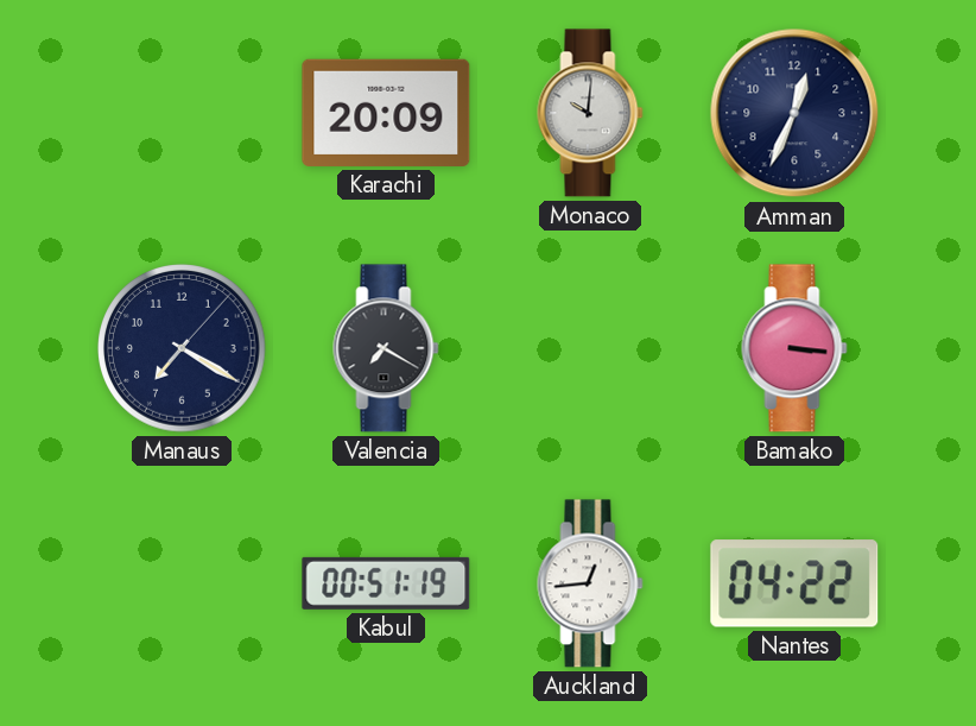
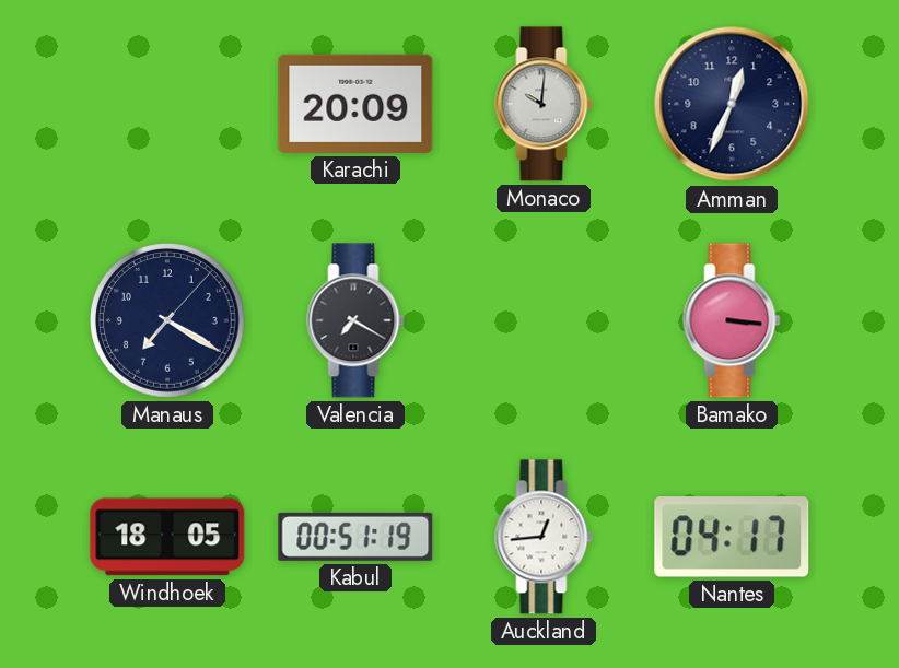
Windhoek: none -> 18:05 (167, 537)
Nantes: 04:22 -> 04:17 (732, 537)
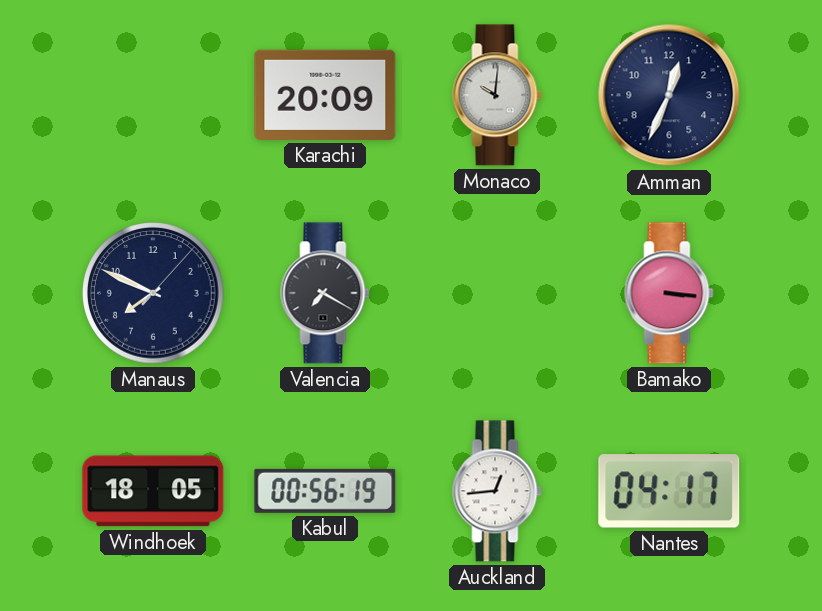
Manaus: 7:20 -> 7:49 (153, 293)
Kabul: 00:51 -> 00:56 (325, 491)
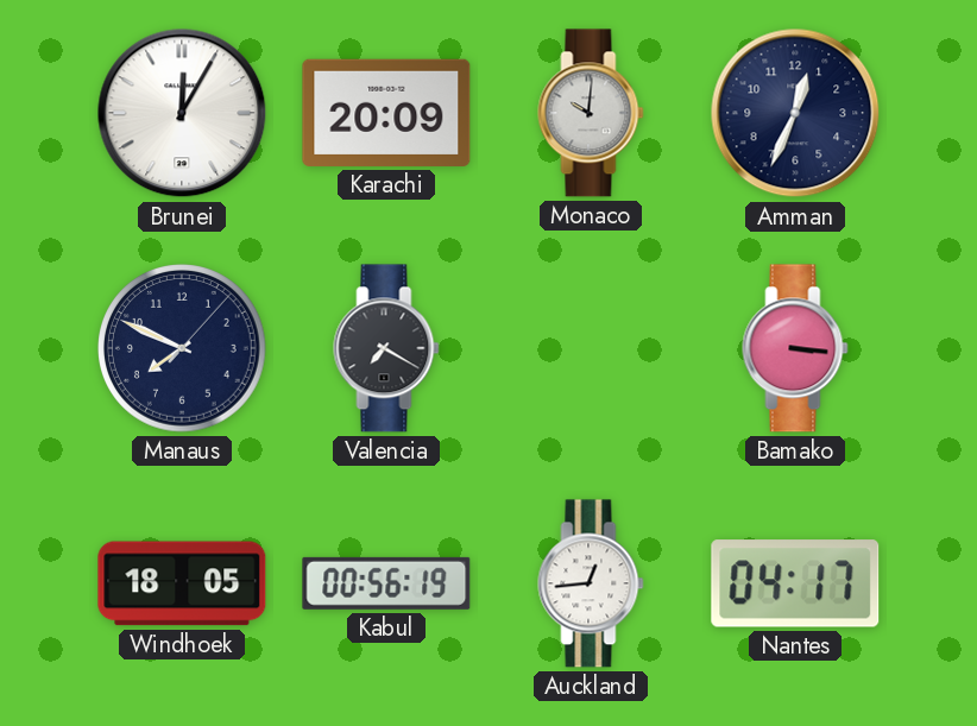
Brunei: none -> 12:05 (182, 113)
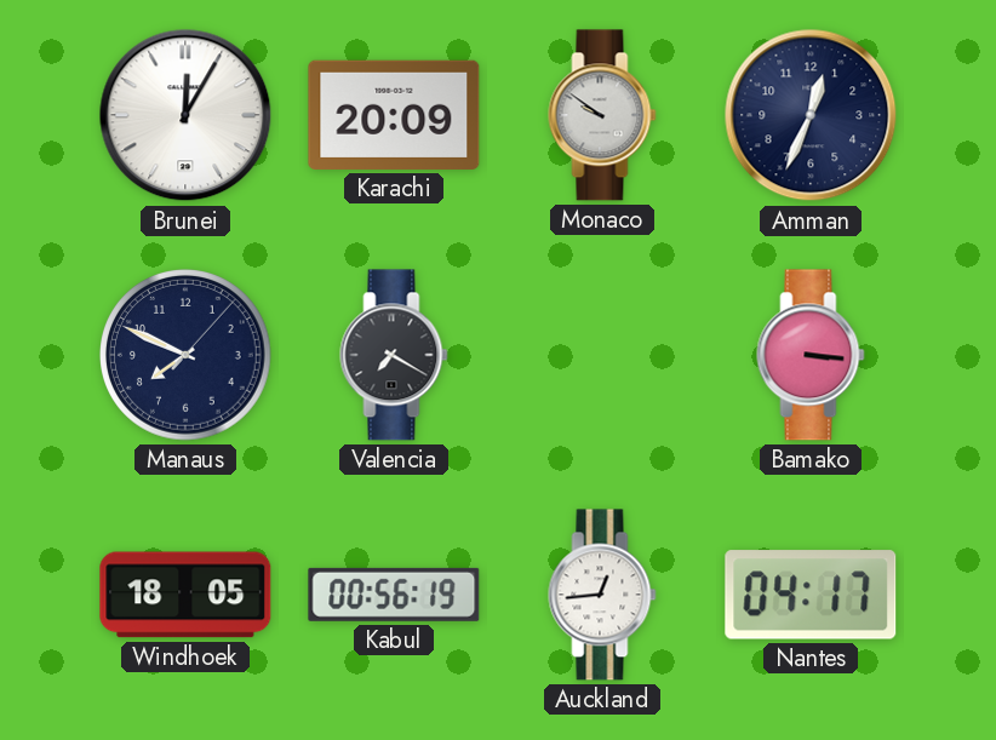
Monaco: 10:01 -> 9:51 (602, 115)
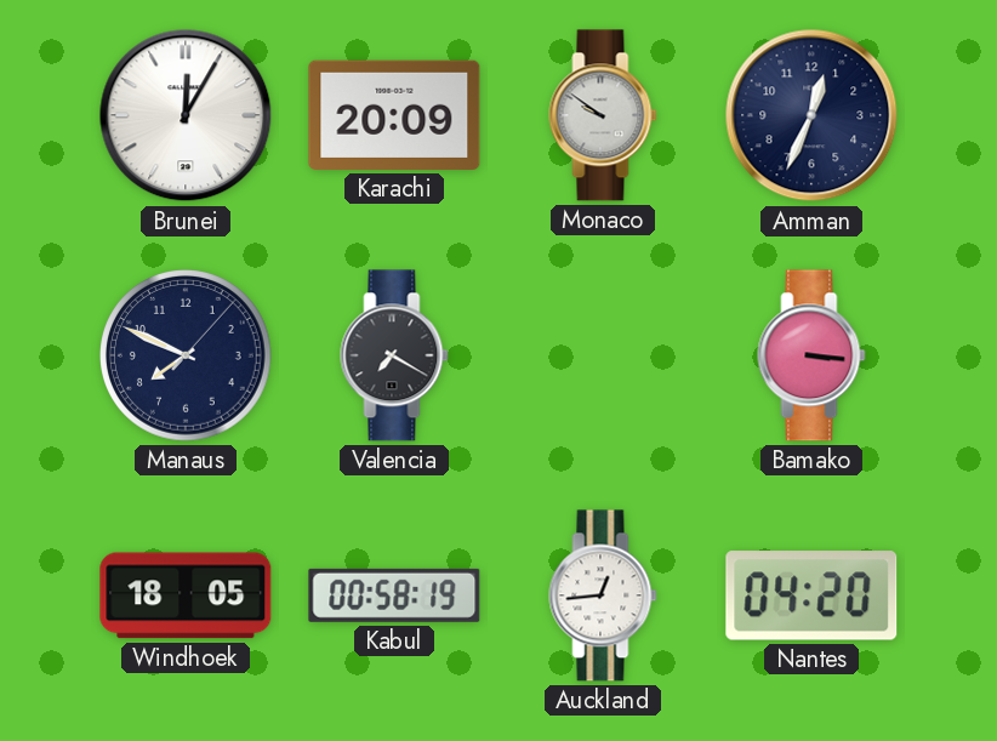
Kabul: 00:56 -> 00:58 (394, 595)
Nantes: 04:17 -> 04:20 (811, 595)
